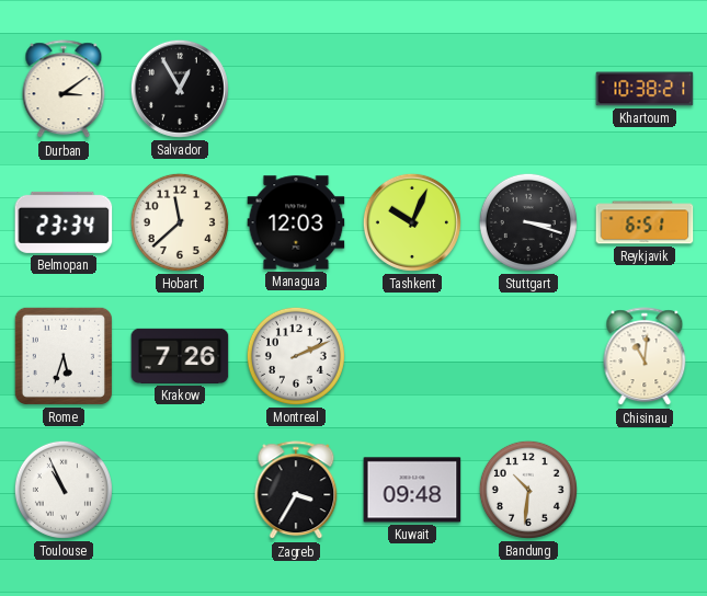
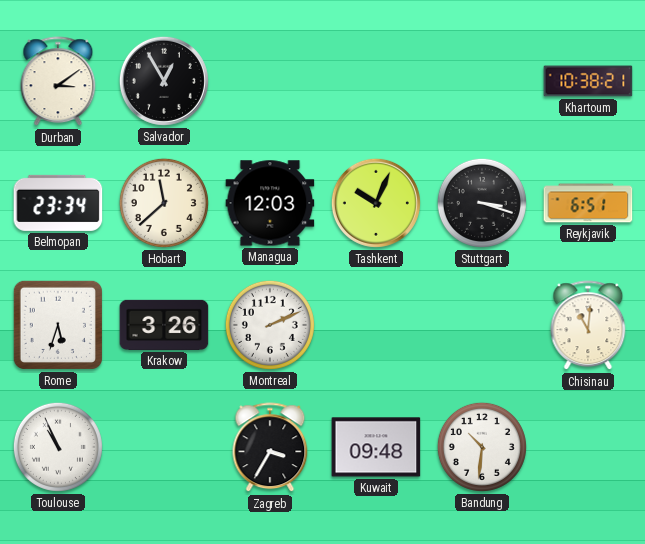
Krakow: 7:26 -> 3:26 (164, 325)
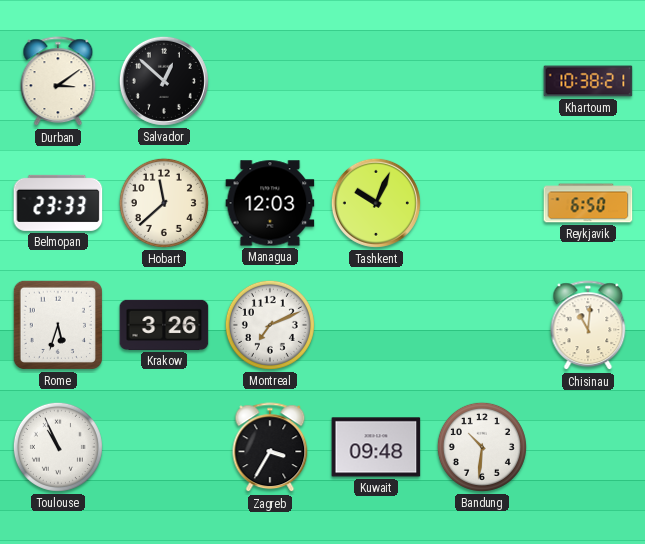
Salvador: 12:55 -> 12:52 (164, 81)
Belmopan: 23:34 -> 23:33 (58, 203)
Stuttgart: 3:18 -> none (482, 203)
Reykjavik: 6:51 -> 6:50 (588, 203)
Montreal: 2:11 -> 7:11 (270, 325)
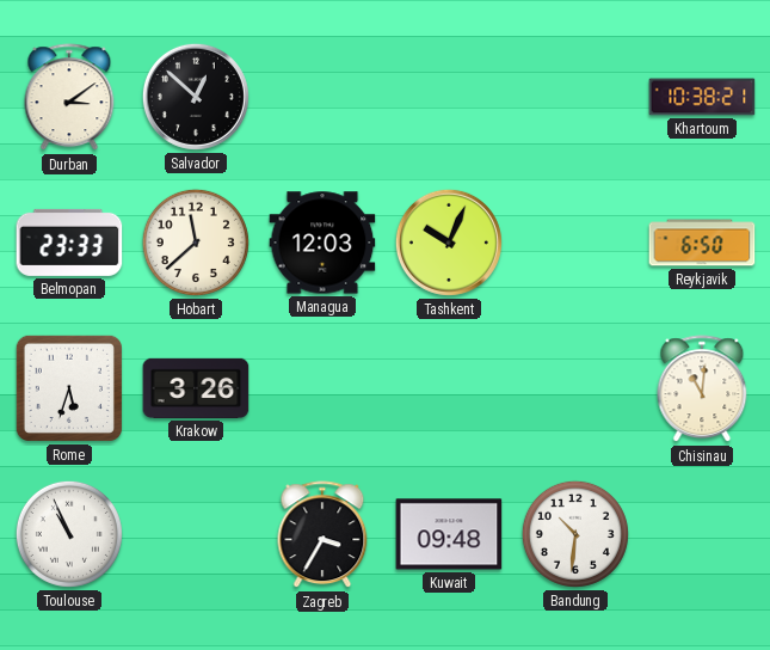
Montreal: 7:11 -> none (270, 325)
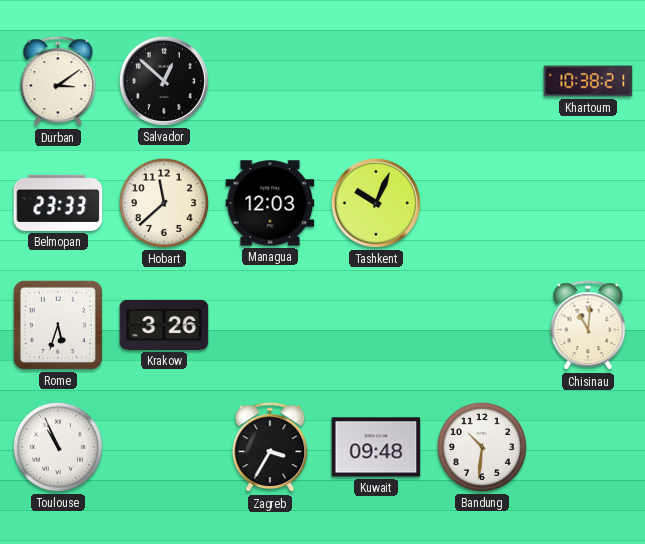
Reykjavik: 6:50 -> none (702, 243)
